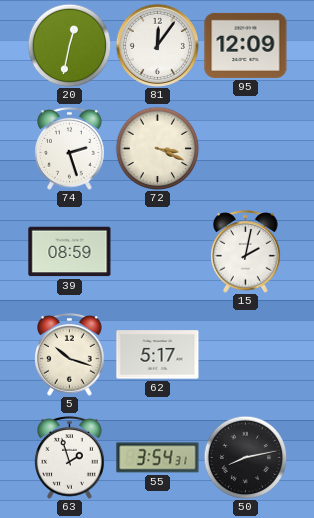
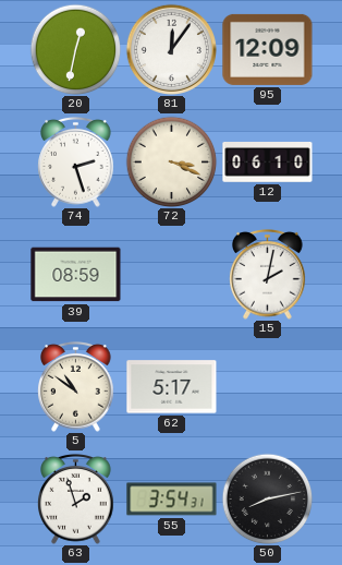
12: none -> 06:10 (268, 163)
5: 10:18 -> 10:51 (76, 387)
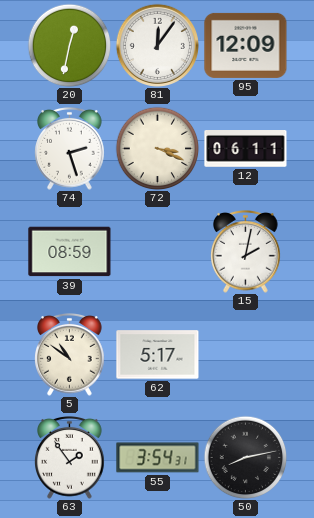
12: 06:10 -> 06:11 (246, 149)
63: 1:57 -> 1:54 (70, 458)
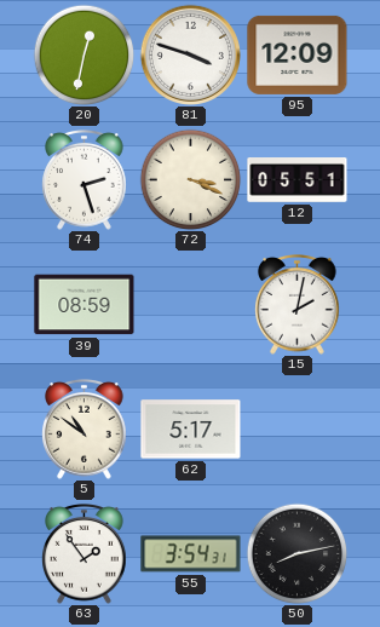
81: 12:06 -> 3:48 (190, 54)
12: 06:11 -> 05:51 (298, 180)
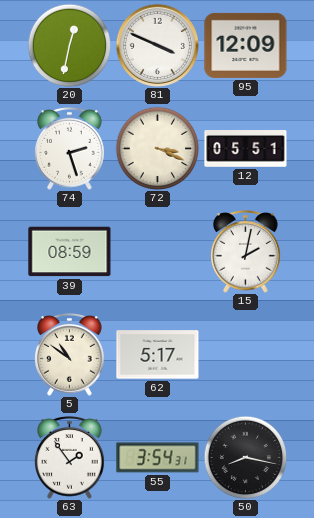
81: 3:48 -> 3:49 (157, 45)
50: 8:13 -> 8:17 (245, 457)
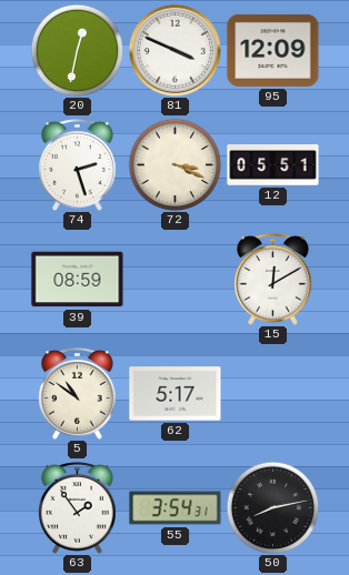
15: 2:02 -> 12:10 (273, 280)
50: 8:17 -> 8:13 (272, 507)
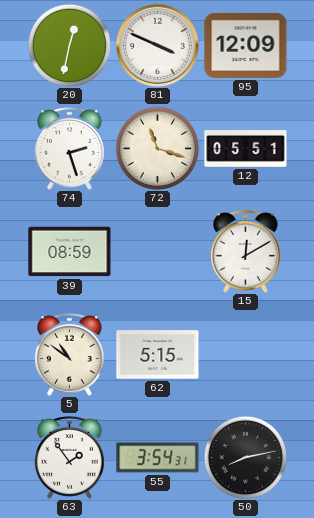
72: 3:19 -> 11:18 (157, 148)
62: 5:17 -> 5:15 (158, 355)
